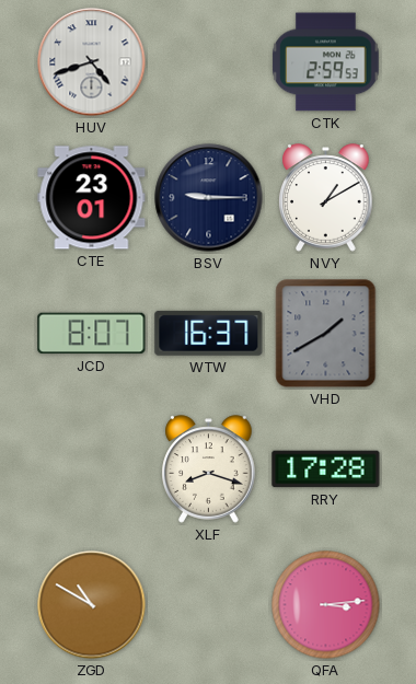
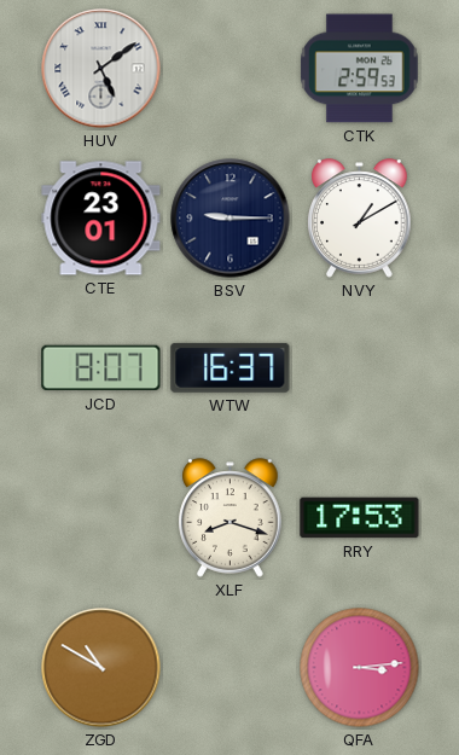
HUV: 4:42 -> 5:09 (101, 69)
VHD: 1:40 -> none (326, 334)
RRY: 17:28 -> 17:53 (360, 518)
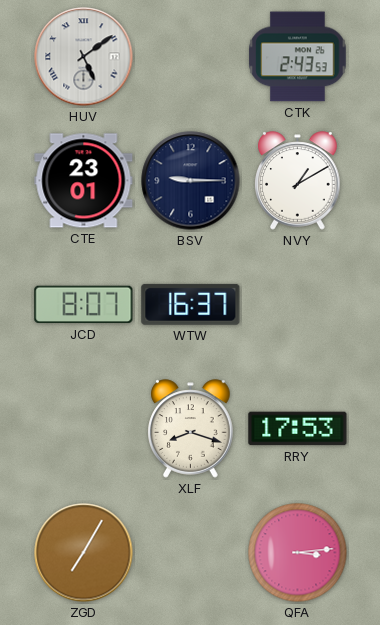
CTK: 2:59 -> 2:43 (298, 57)
ZGD: 10:50 -> 7:05 (84, 553)
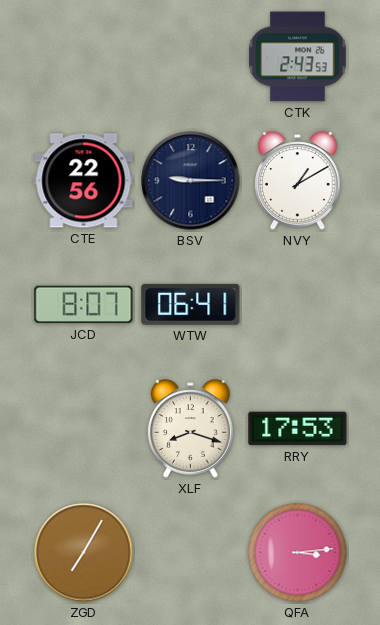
HUV: 5:09 -> none (84, 57)
CTE: 23:01 -> 22:56 (84, 181)
WTW: 16:37 -> 06:41 (191, 304)
